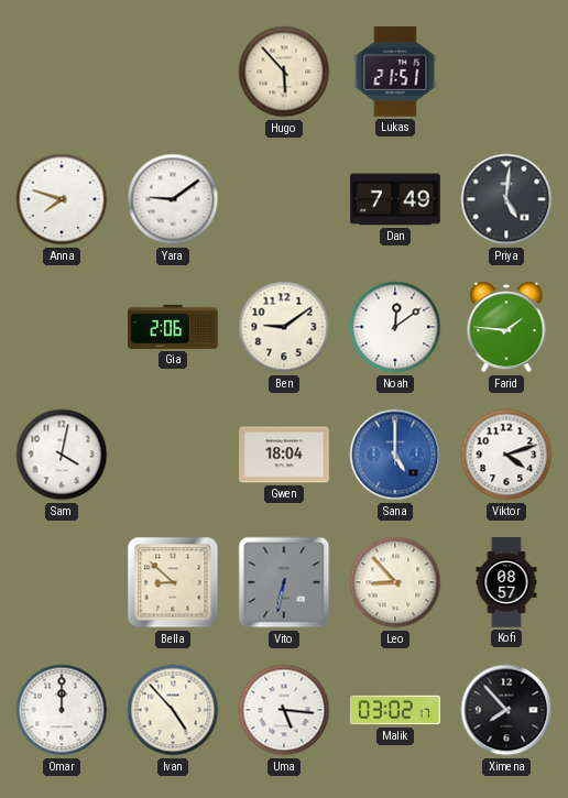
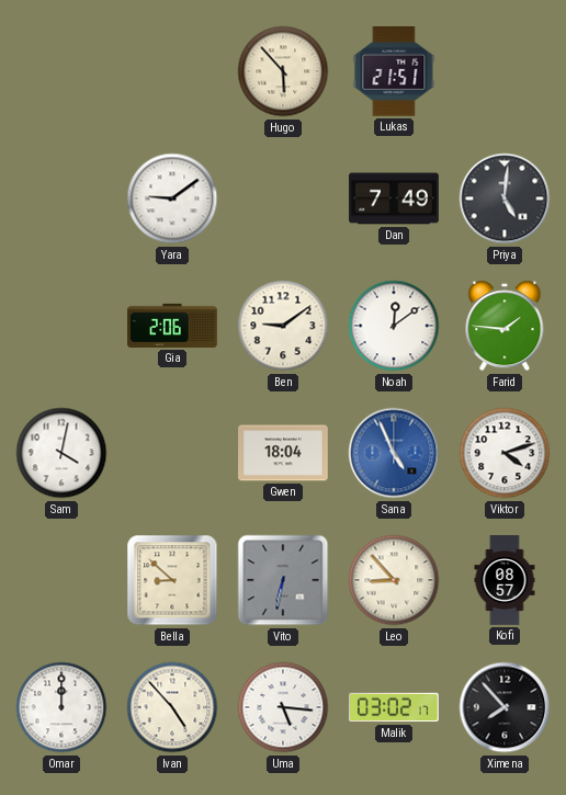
Anna: 7:48 -> none (62, 199)
Sana: 5:00 -> 4:56 (394, 453)
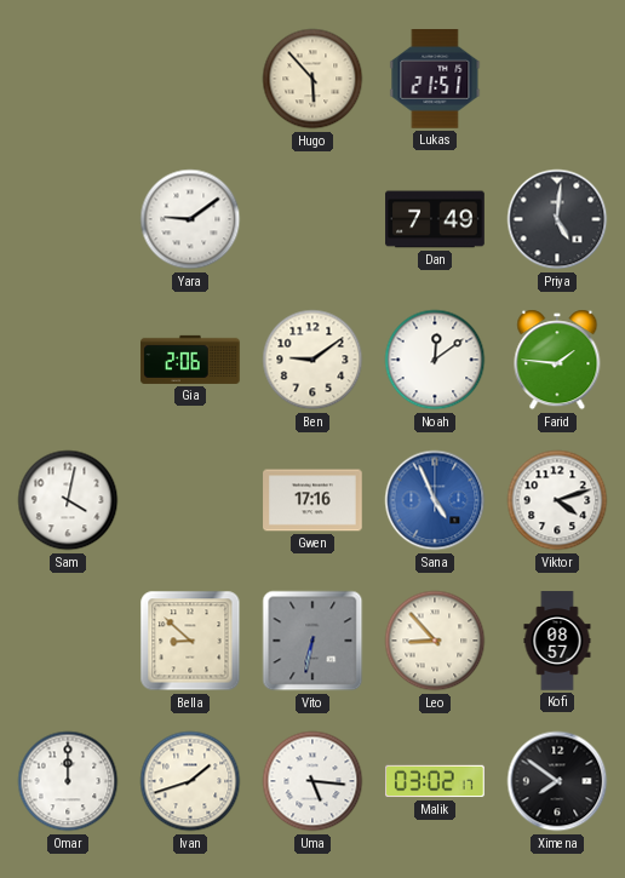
Gwen: 18:04 -> 17:16 (312, 500)
Ivan: 4:53 -> 1:42 (190, 781)
Ximena: 7:53 -> 7:51 (557, 781)
